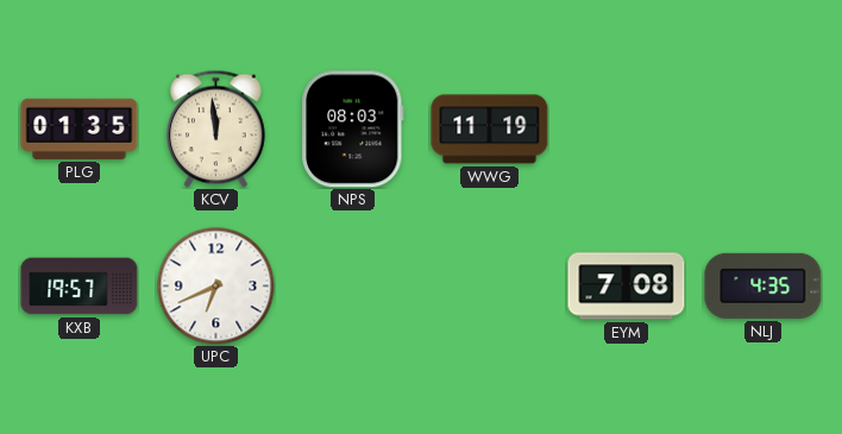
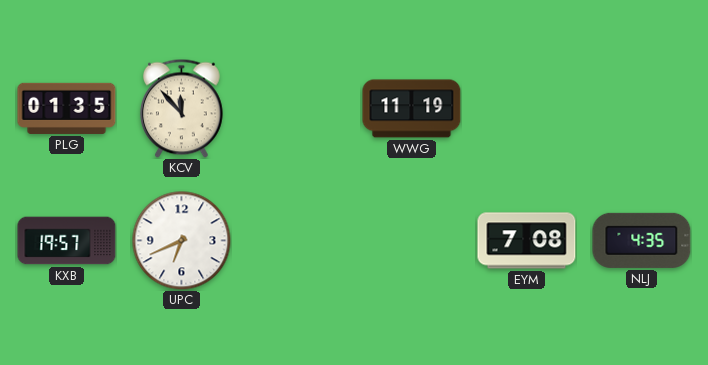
KCV: 11:59 -> 11:53 (182, 108)
NPS: 08:03 -> none (353, 130)
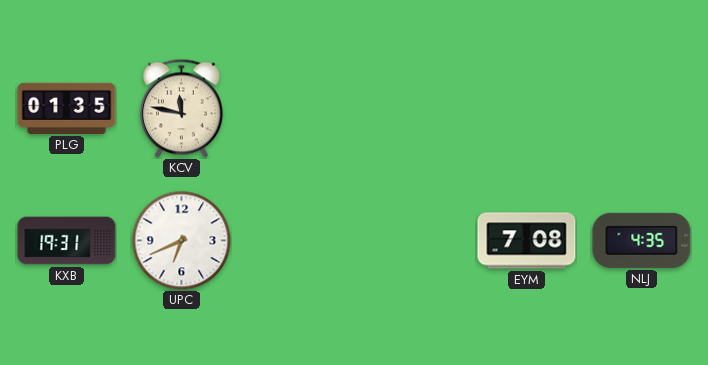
KCV: 11:53 -> 11:47 (182, 108)
WWG: 11:19 -> none (412, 109)
KXB: 19:57 -> 19:31 (67, 241)
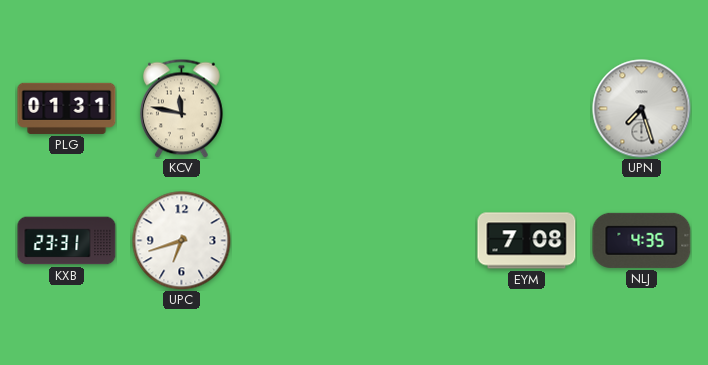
PLG: 01:35 -> 01:31 (67, 108)
UPN: none -> 7:27 (642, 109)
KXB: 19:31 -> 23:31 (67, 241)
UPC: 6:41 -> 6:42 (182, 241)
